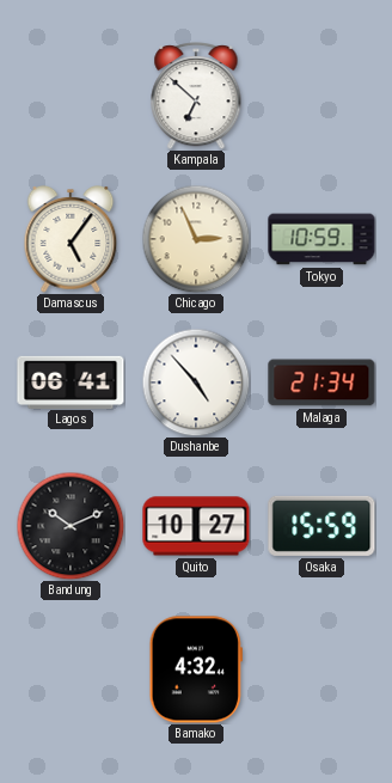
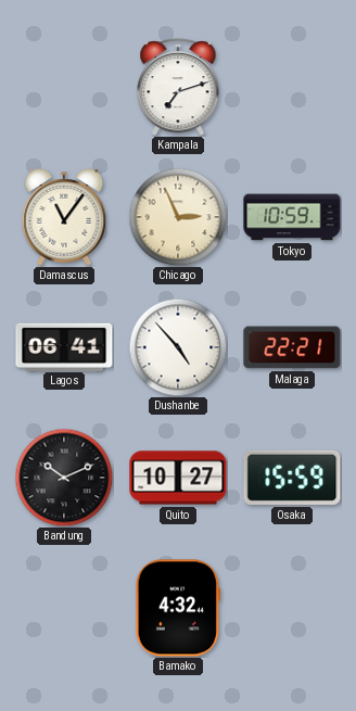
Kampala: 6:52 -> 7:12 (178, 87)
Damascus: 5:06 -> 11:06 (64, 218)
Malaga: 21:34 -> 22:21 (292, 347)
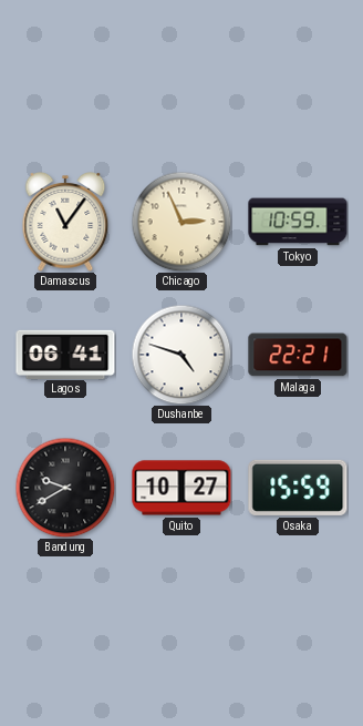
Kampala: 7:12 -> none (178, 87)
Dushanbe: 4:53 -> 4:48 (181, 355)
Bandung: 10:11 -> 9:40 (65, 488)
Bamako: 4:32 -> none (178, 608)
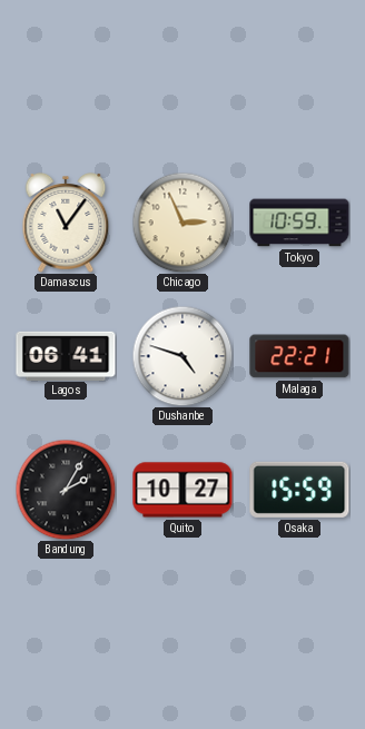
Bandung: 9:40 -> 2:05 (66, 490)
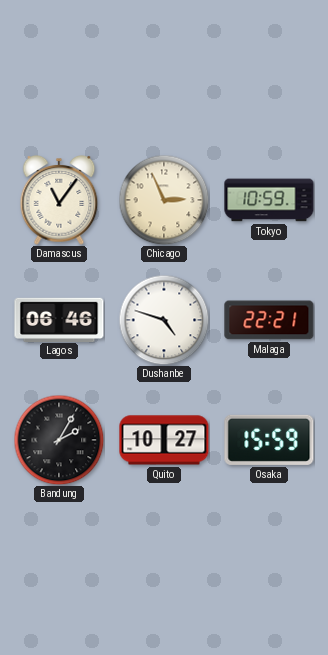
Lagos: 06:41 -> 06:46 (59, 319)
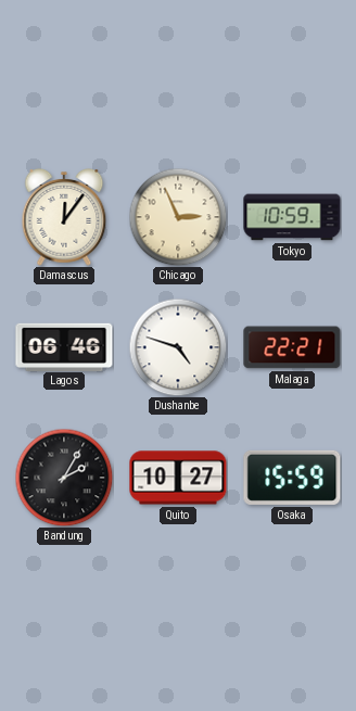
Damascus: 11:06 -> 12:06 (64, 218)
